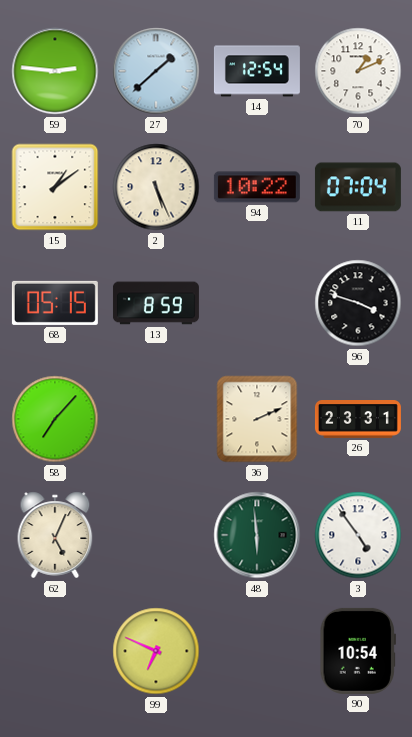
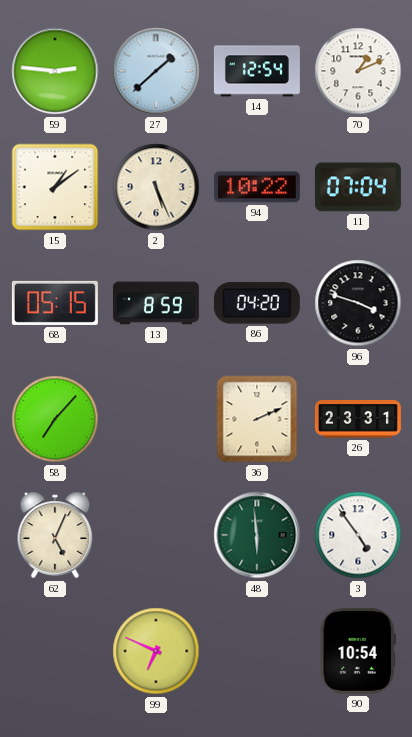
86: none -> 04:20 (257, 303)
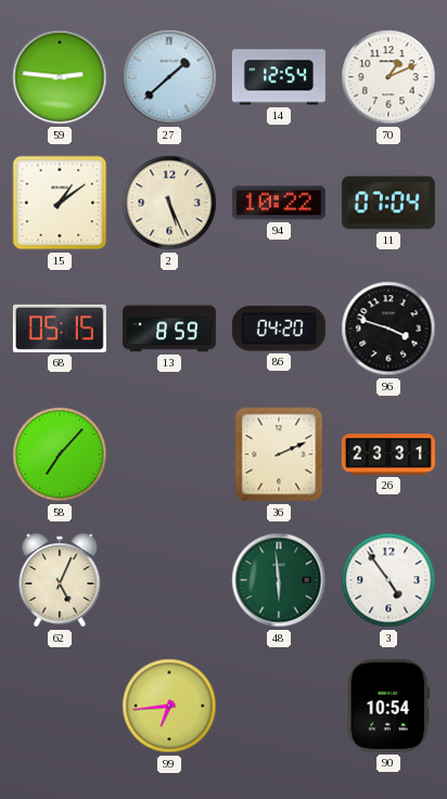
99: 6:49 -> 6:44 (169, 706)
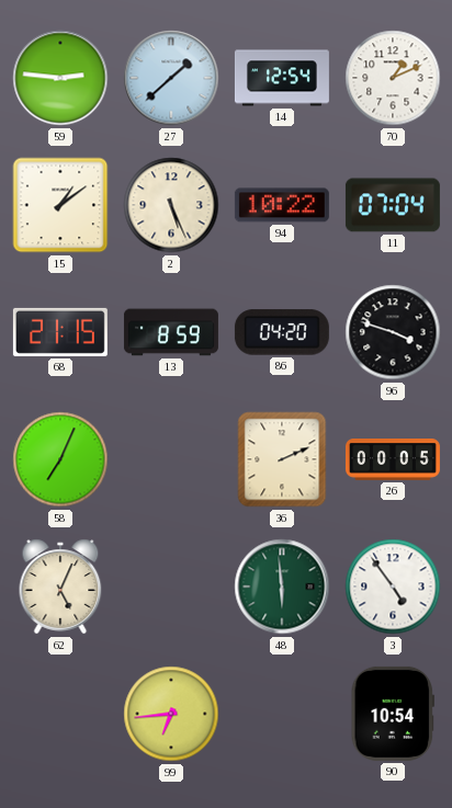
68: 05:15 -> 21:15 (60, 332)
58: 7:07 -> 7:04 (60, 459)
26: 23:31 -> 00:05 (393, 460)
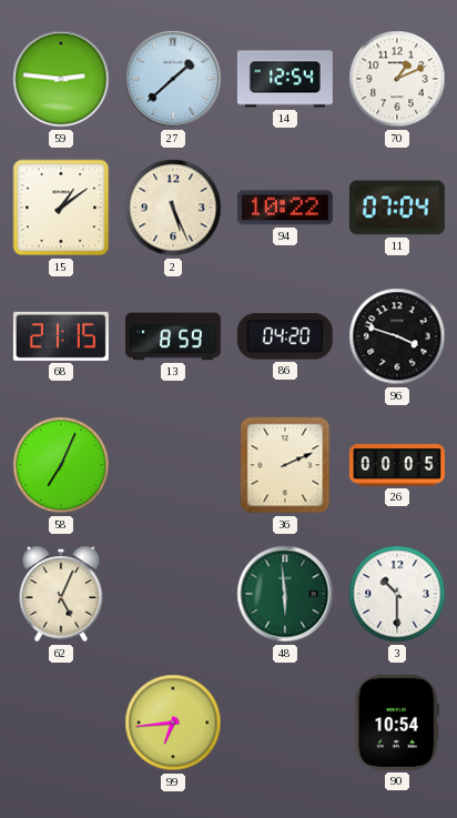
3: 4:54 -> 10:30 (397, 594)
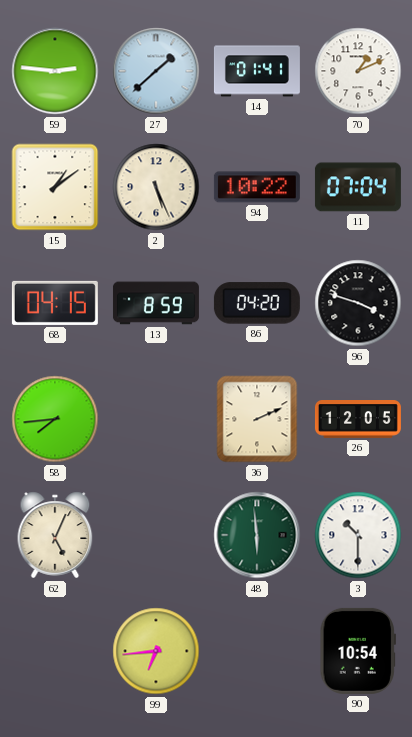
14: 12:54 -> 01:41 (257, 71)
68: 21:15 -> 04:15 (55, 303)
58: 7:04 -> 7:44 (55, 419)
26: 00:05 -> 12:05 (358, 420)
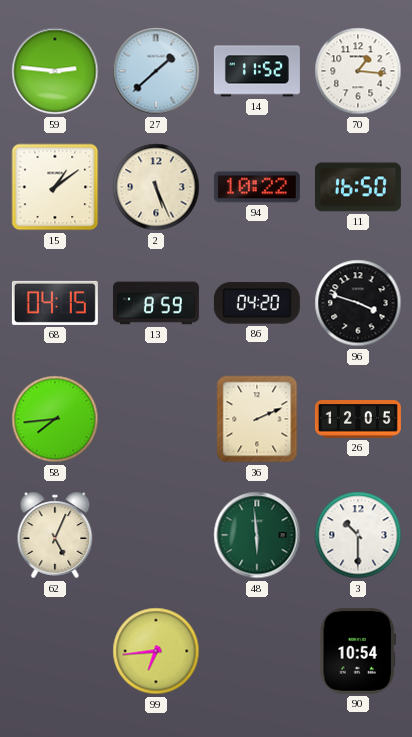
14: 01:41 -> 11:52 (257, 71)
70: 1:11 -> 1:16 (358, 71)
11: 07:04 -> 16:50 (358, 187)
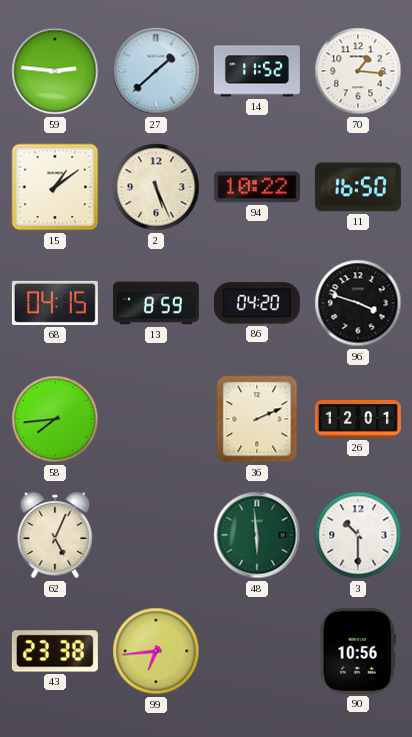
26: 12:05 -> 12:01 (358, 420)
43: none -> 23:38 (55, 651)
90: 10:54 -> 10:56 (357, 651)
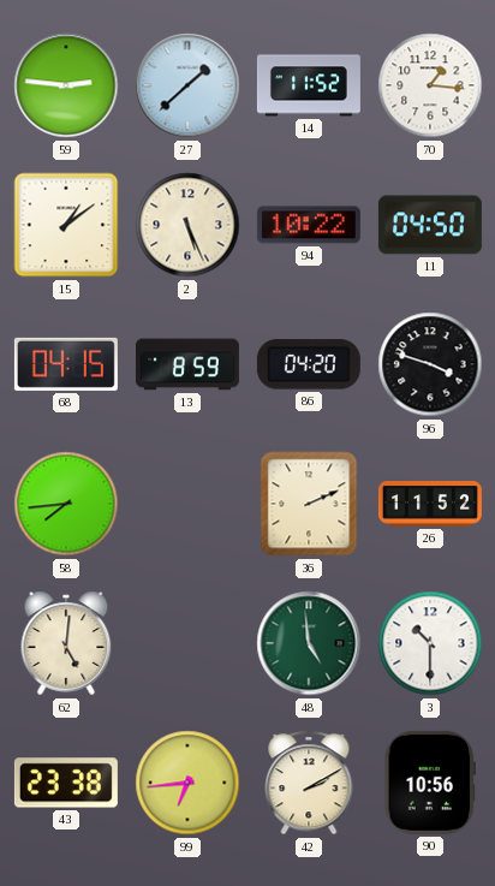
11: 16:50 -> 04:50 (430, 225)
26: 12:01 -> 11:52 (430, 505)
62: 5:04 -> 5:01 (66, 643)
48: 5:59 -> 4:59 (309, 643)
42: none -> 2:10 (309, 783)
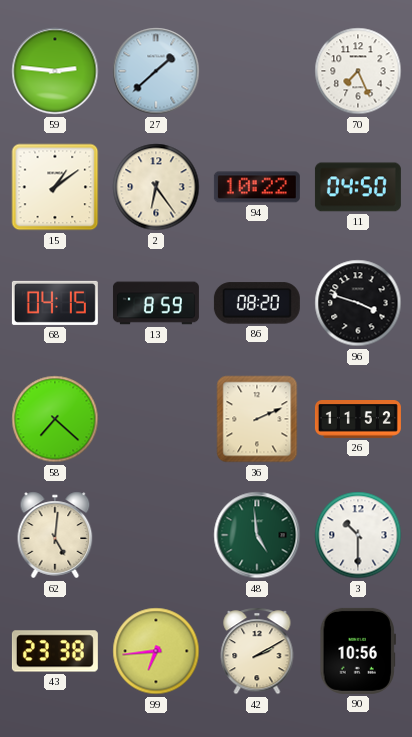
14: 11:52 -> none (309, 85)
70: 1:16 -> 7:26 (358, 71)
2: 5:26 -> 6:24 (156, 187)
86: 04:20 -> 08:20 (257, 303)
58: 7:44 -> 7:22 (55, 419)
